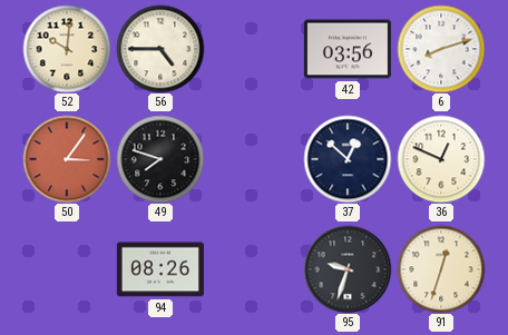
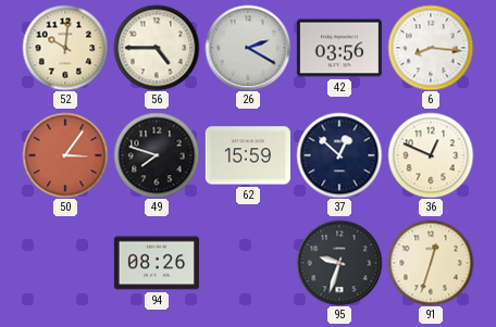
26: none -> 2:20 (248, 48)
6: 8:12 -> 8:16 (431, 48)
62: none -> 15:59 (248, 155)
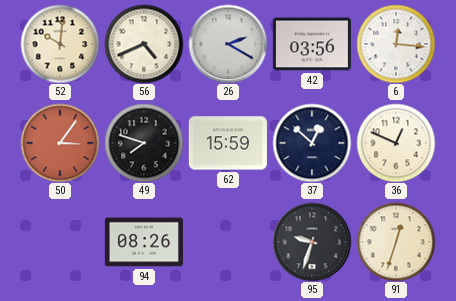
56: 4:45 -> 4:41 (144, 44)
6: 8:16 -> 12:16 (396, 44)
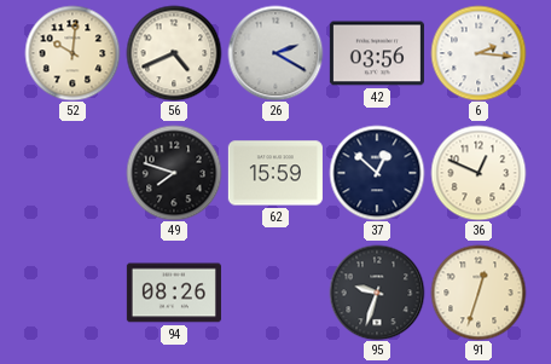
6: 12:16 -> 2:16 (478, 53)
50: 3:06 -> none (60, 143)
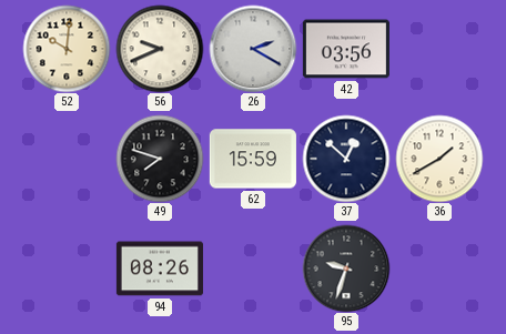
56: 4:41 -> 9:41 (160, 49)
6: 2:16 -> none (478, 53)
36: 12:49 -> 1:40 (439, 159)
91: 12:33 -> none (478, 293)
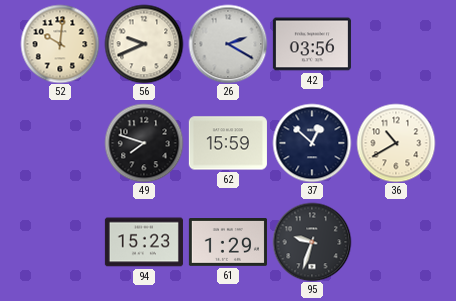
36: 1:40 -> 10:40 (396, 143)
94: 08:26 -> 15:23 (144, 242)
61: none -> 1:29 (228, 243)
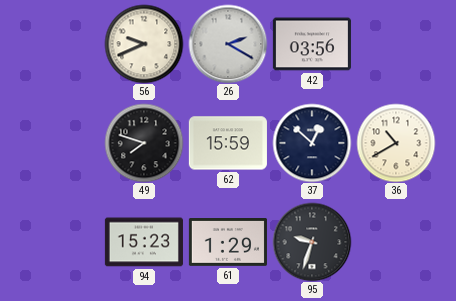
52: 10:01 -> none (60, 44)
